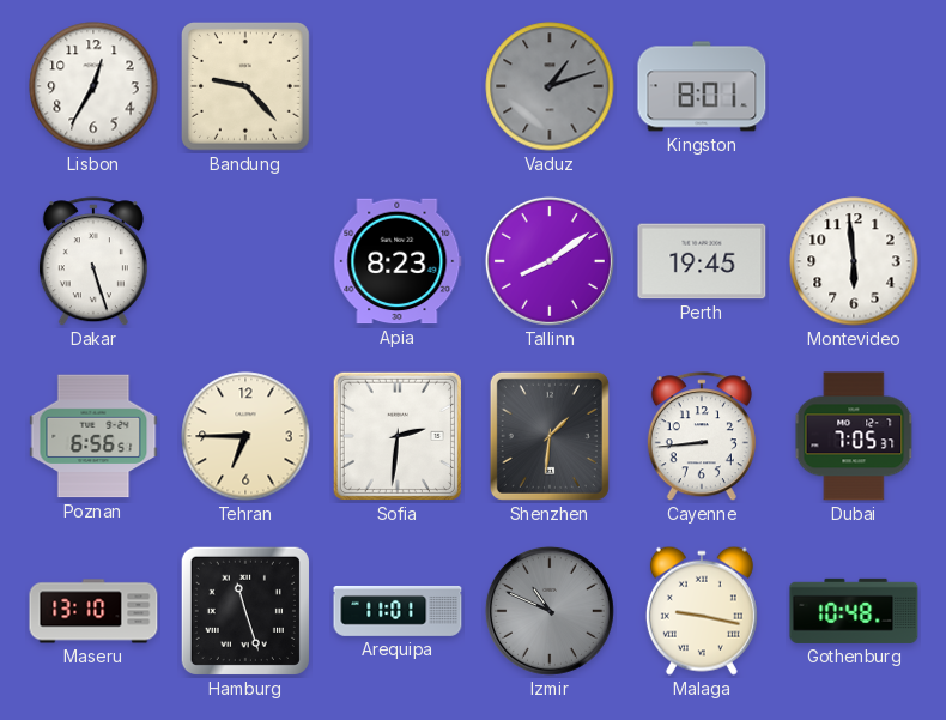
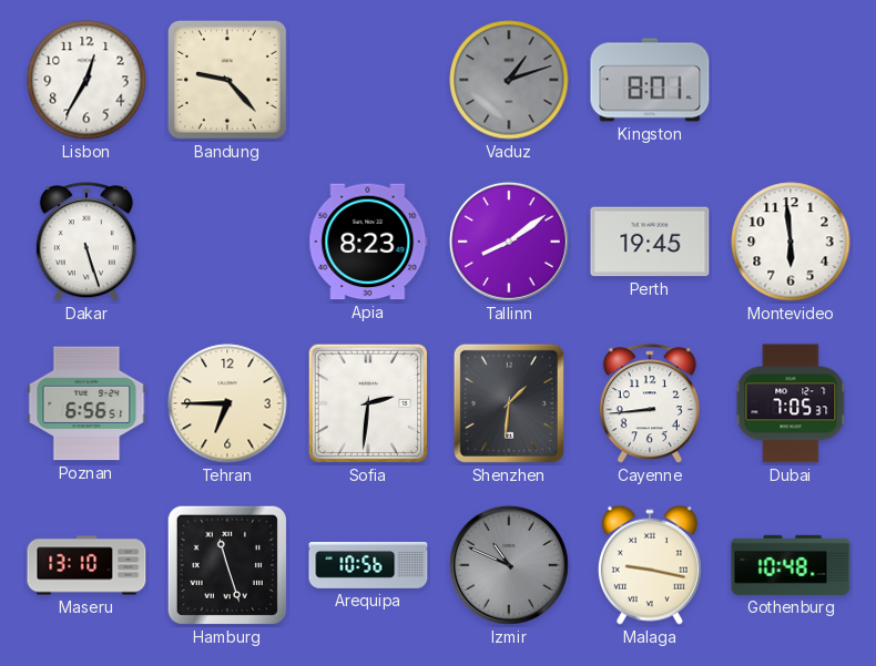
Arequipa: 11:01 -> 10:56 (368, 565)
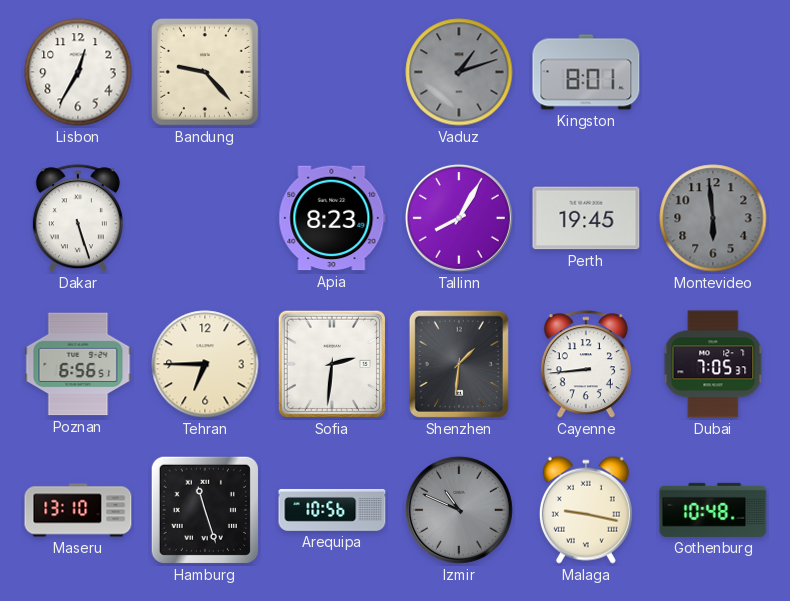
Tallinn: 8:09 -> 8:05 (459, 218)
Montevideo dial: white -> grey (713, 218)
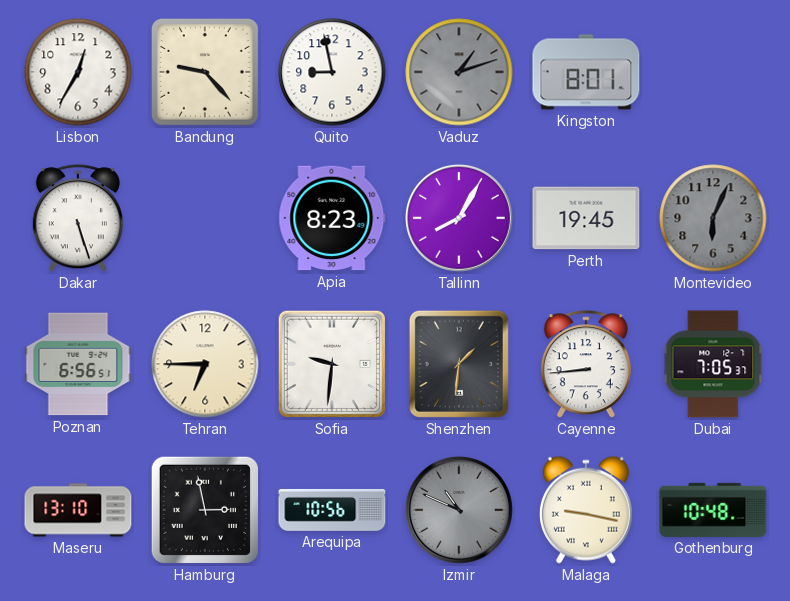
Quito: none -> 8:58 (332, 72)
Montevideo: 5:59 -> 6:04 (713, 218)
Sofia: 2:31 -> 9:31 (332, 364)
Hamburg: 11:27 -> 2:58 (205, 510)
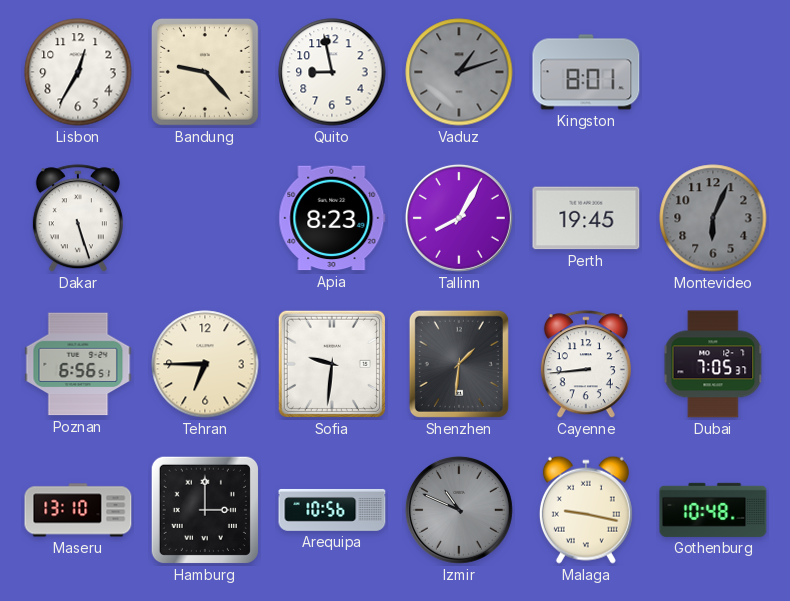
Hamburg: 2:58 -> 3:00 (205, 510)
